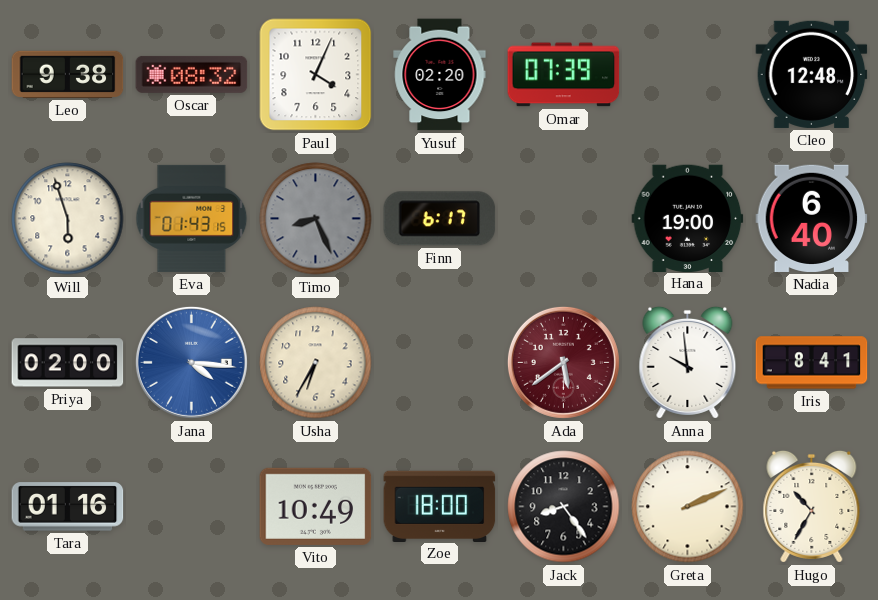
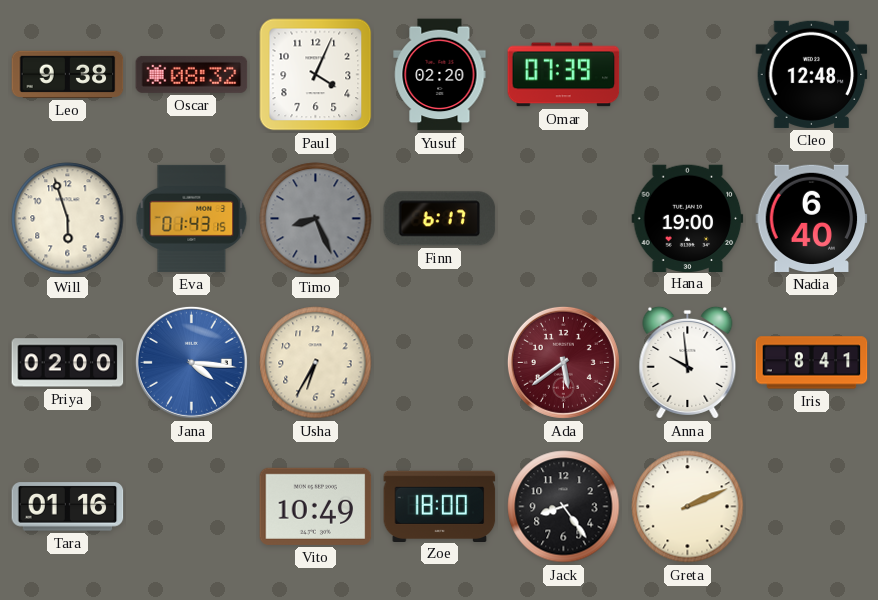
Hugo: 10:35 -> none (812, 506)
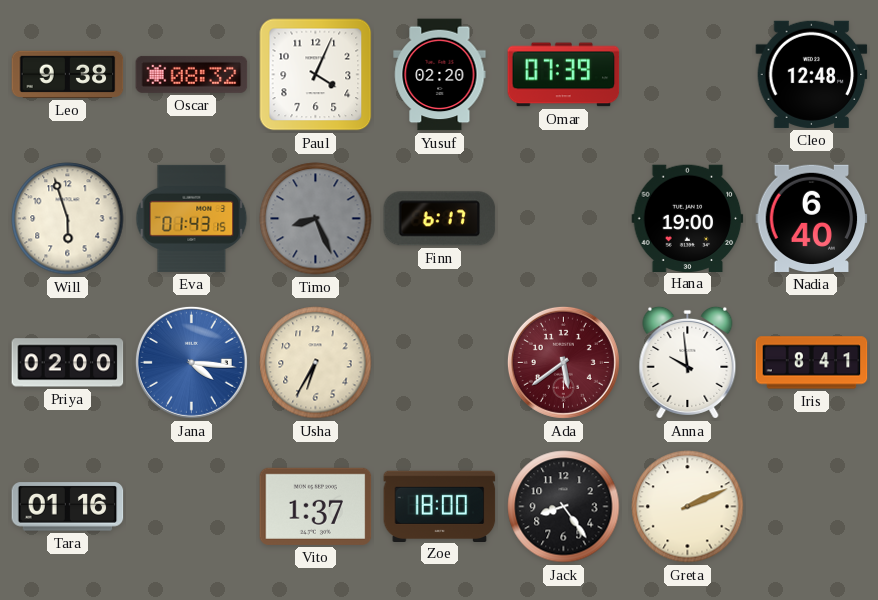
Vito: 10:49 -> 1:37 (316, 506)
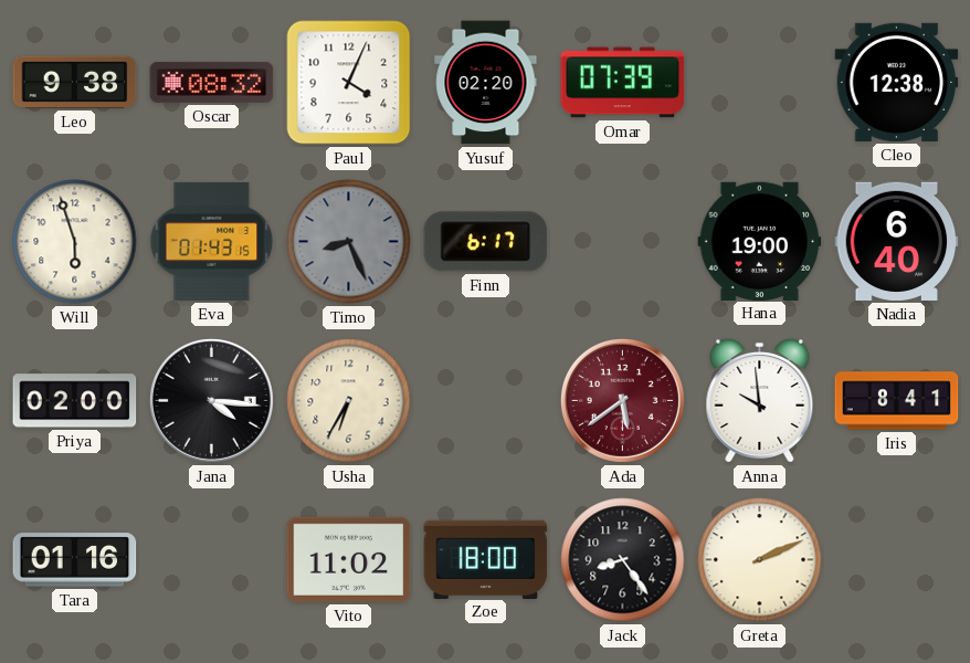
Cleo: 12:48 -> 12:38 (897, 82)
Jana dial: blue -> black (211, 400)
Vito: 1:37 -> 11:02 (349, 559)
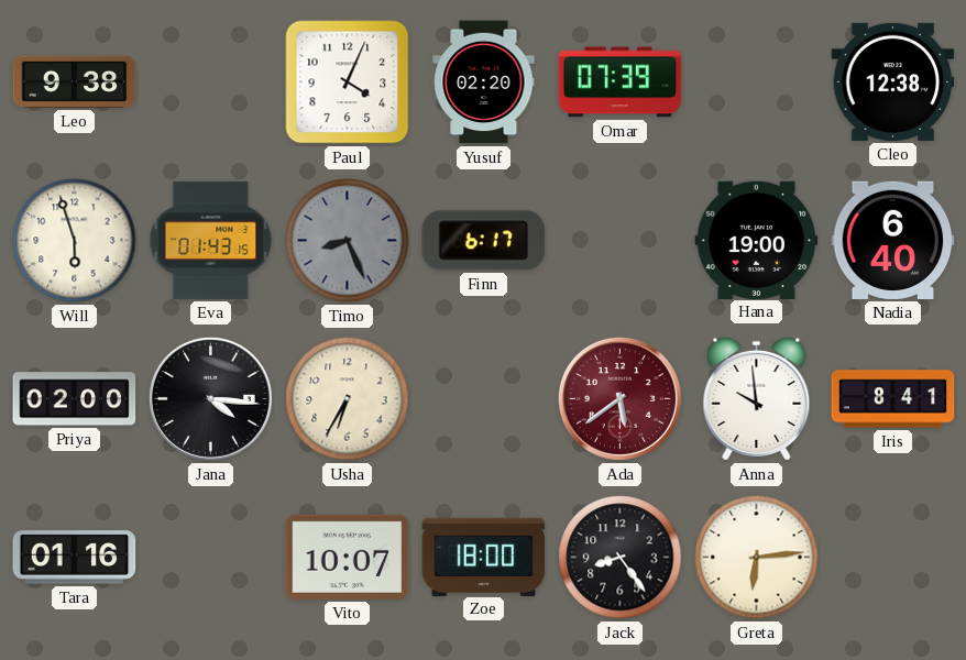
Oscar: 08:32 -> none (212, 82)
Vito: 11:02 -> 10:07 (348, 557)
Greta: 2:11 -> 6:14 (757, 558)
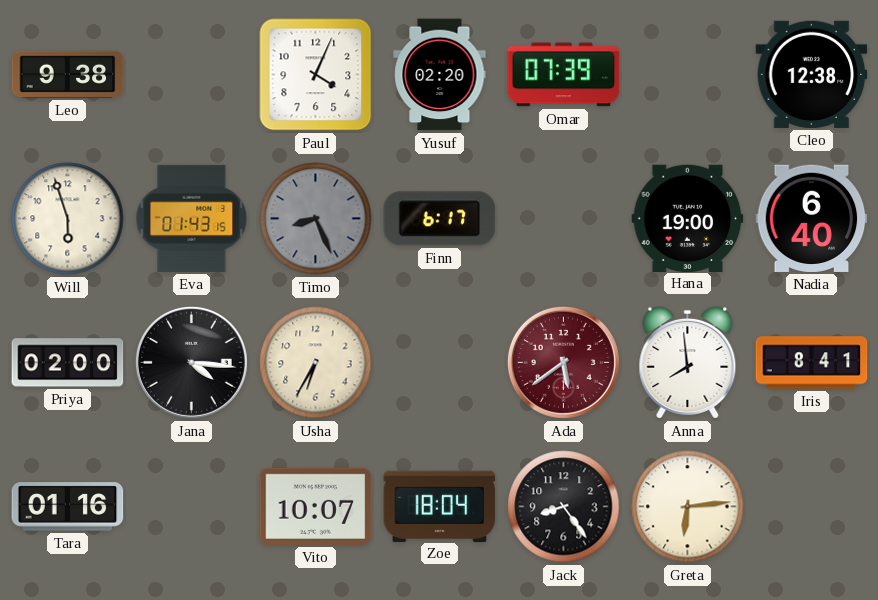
Anna: 9:59 -> 7:59 (688, 362)
Zoe: 18:00 -> 18:04 (440, 506)
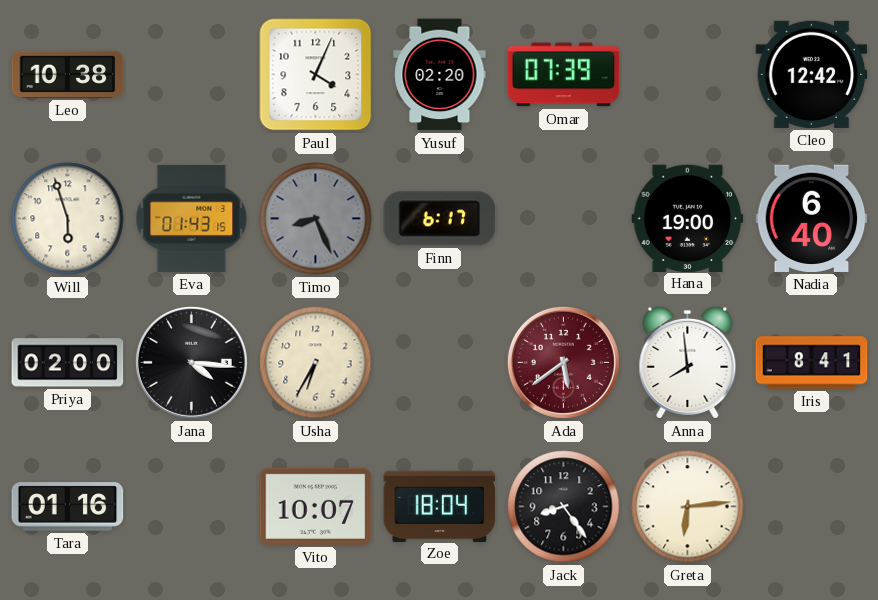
Leo: 9:38 -> 10:38 (68, 74)
Cleo: 12:38 -> 12:42 (812, 74)
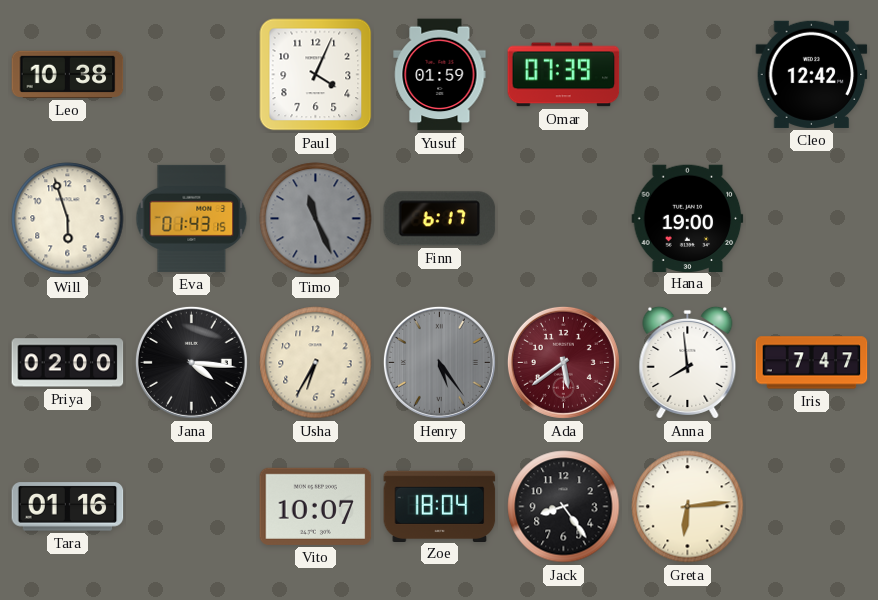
Yusuf: 02:20 -> 01:59 (440, 75)
Timo: 8:26 -> 11:26 (316, 219)
Nadia: 6:40 -> none (812, 218)
Henry: none -> 5:24 (439, 362)
Iris: 8:41 -> 7:47 (812, 363)
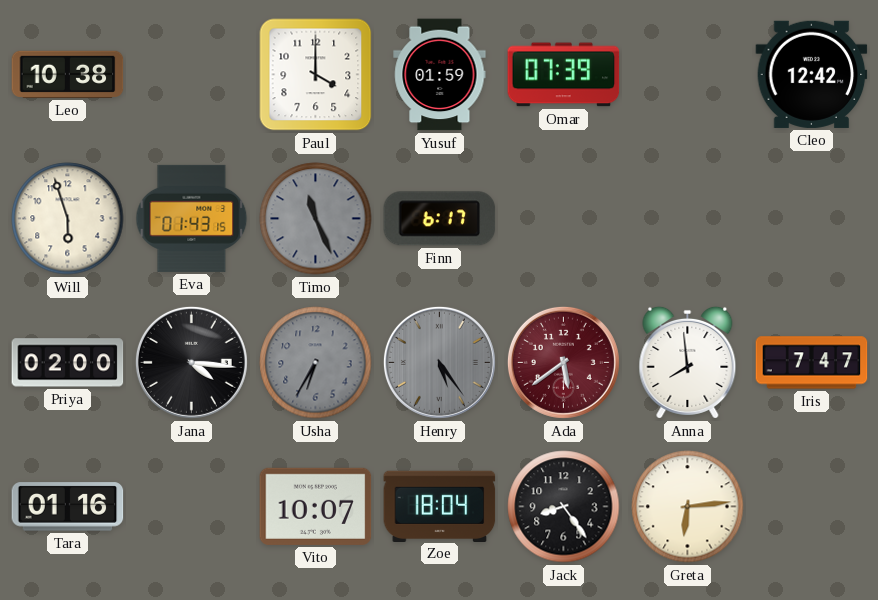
Paul: 4:04 -> 4:00 (316, 75)
Hana: 19:00 -> none (688, 218)
Usha dial: cream -> grey (316, 363)
